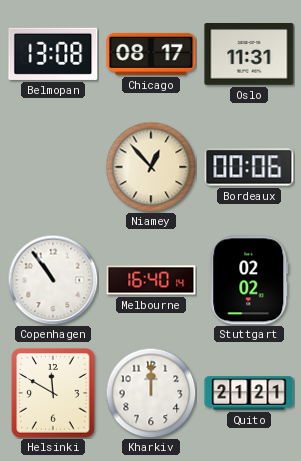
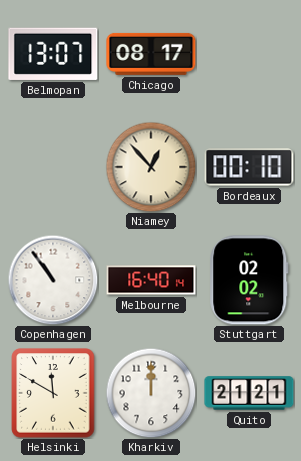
Belmopan: 13:08 -> 13:07 (53, 54)
Oslo: 11:31 -> none (249, 54)
Bordeaux: 00:06 -> 00:10 (249, 167)
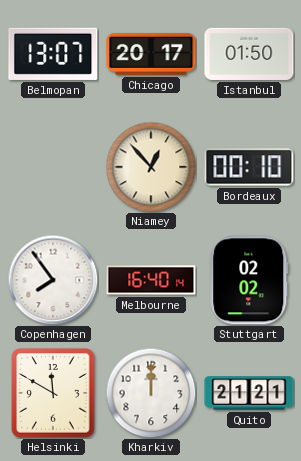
Chicago: 08:17 -> 20:17 (151, 54)
Istanbul: none -> 01:50 (249, 54)
Copenhagen: 10:54 -> 7:54 (53, 280)
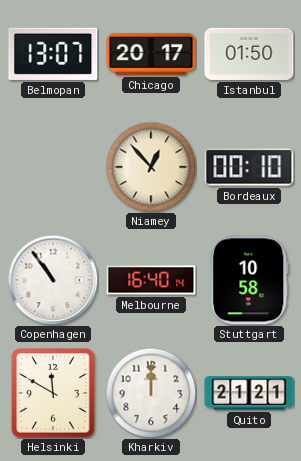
Copenhagen: 7:54 -> 10:54 (53, 280)
Stuttgart: 02:02 -> 10:58 (249, 280)
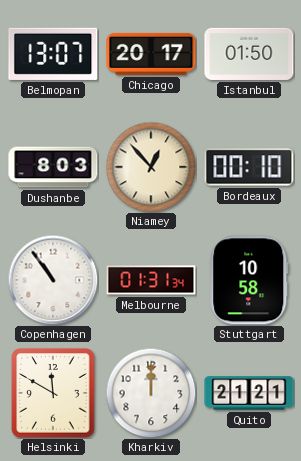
Dushanbe: none -> 8:03 (53, 167)
Melbourne: 16:40 -> 01:31 (151, 280)
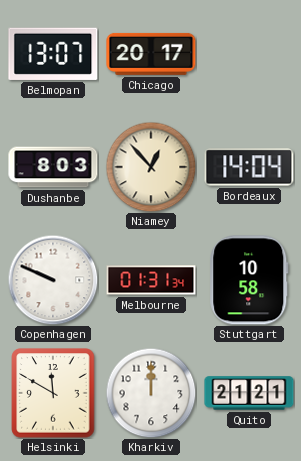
Istanbul: 01:50 -> none (249, 54)
Bordeaux: 00:10 -> 14:04 (249, 167)
Copenhagen: 10:54 -> 9:49 (53, 280)
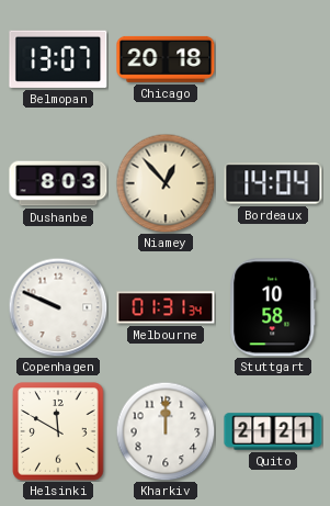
Chicago: 20:17 -> 20:18 (166, 59)
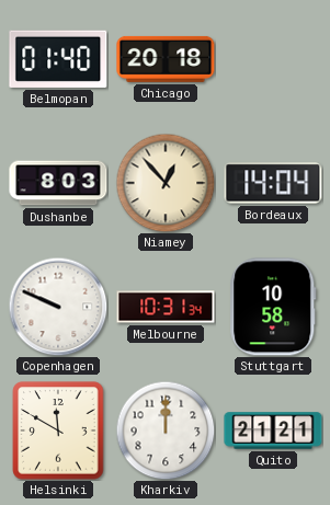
Belmopan: 13:07 -> 01:40 (58, 59)
Melbourne: 01:31 -> 10:31 (166, 307)
